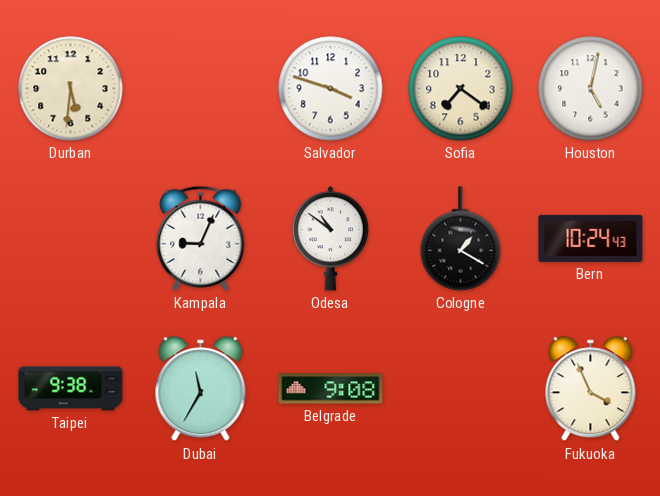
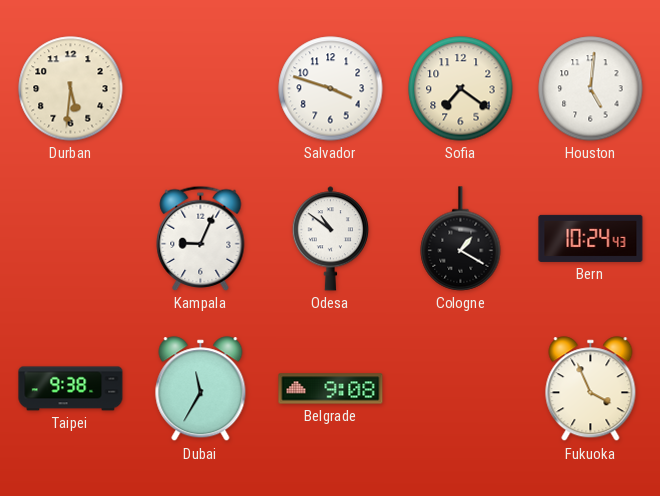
Houston: 5:02 -> 5:01 (591, 89)
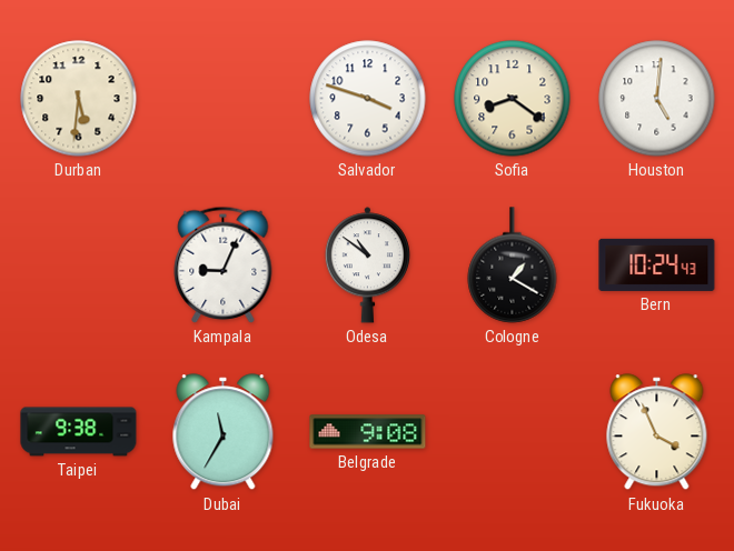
Sofia: 7:21 -> 8:21 (513, 99)
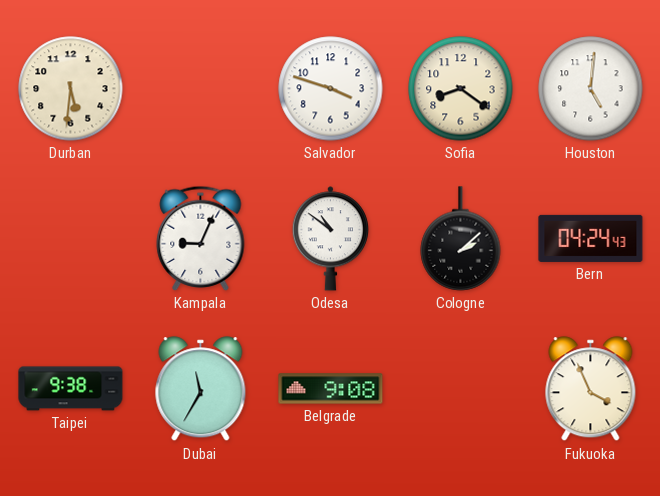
Cologne: 1:20 -> 2:08 (461, 239)
Bern: 10:24 -> 04:24 (591, 238)
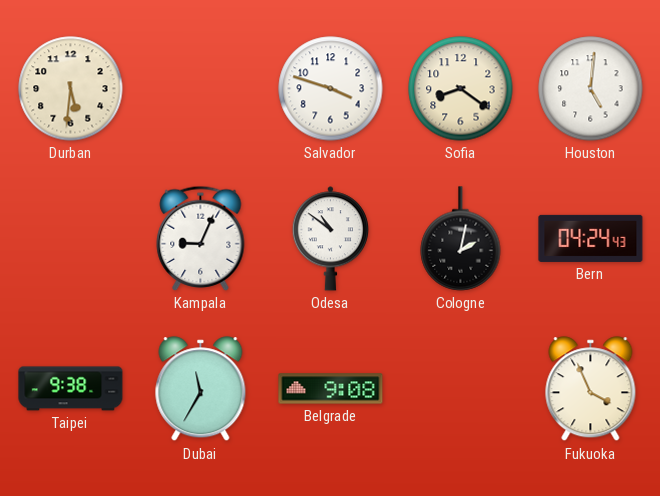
Cologne: 2:08 -> 2:02 (461, 239)
